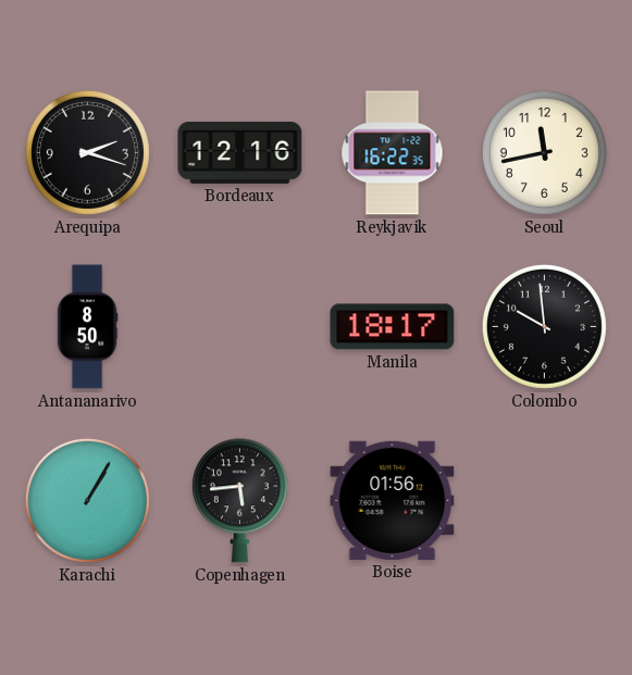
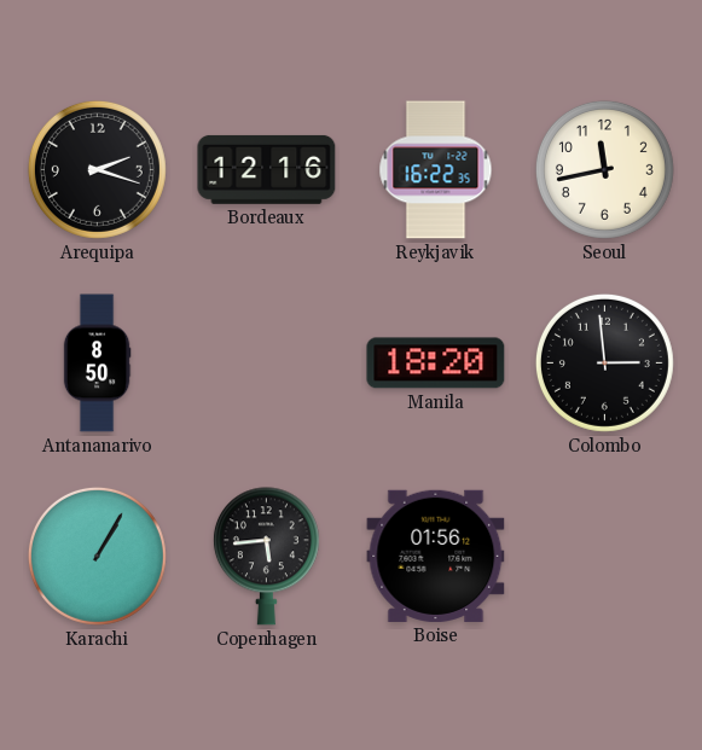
Manila: 18:17 -> 18:20 (436, 364)
Colombo: 9:59 -> 2:59 (604, 362)
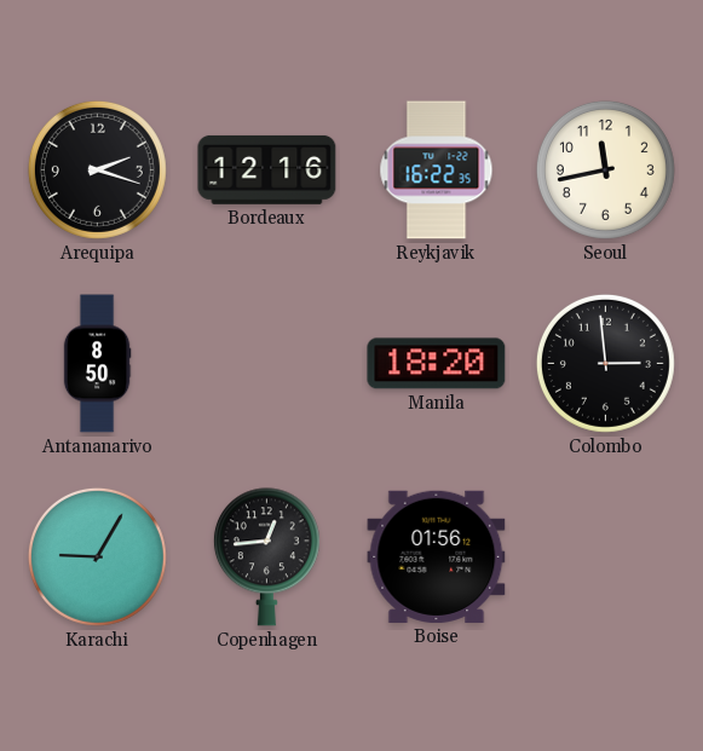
Karachi: 1:05 -> 9:05 (97, 556)
Copenhagen: 5:44 -> 12:44 (266, 558)
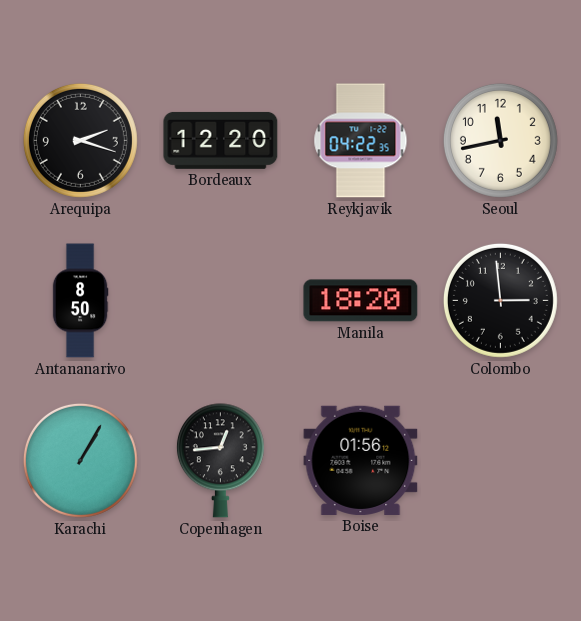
Bordeaux: 12:16 -> 12:20 (221, 140)
Reykjavik: 16:22 -> 04:22 (361, 141)
Karachi: 9:05 -> 1:05 (80, 460)
